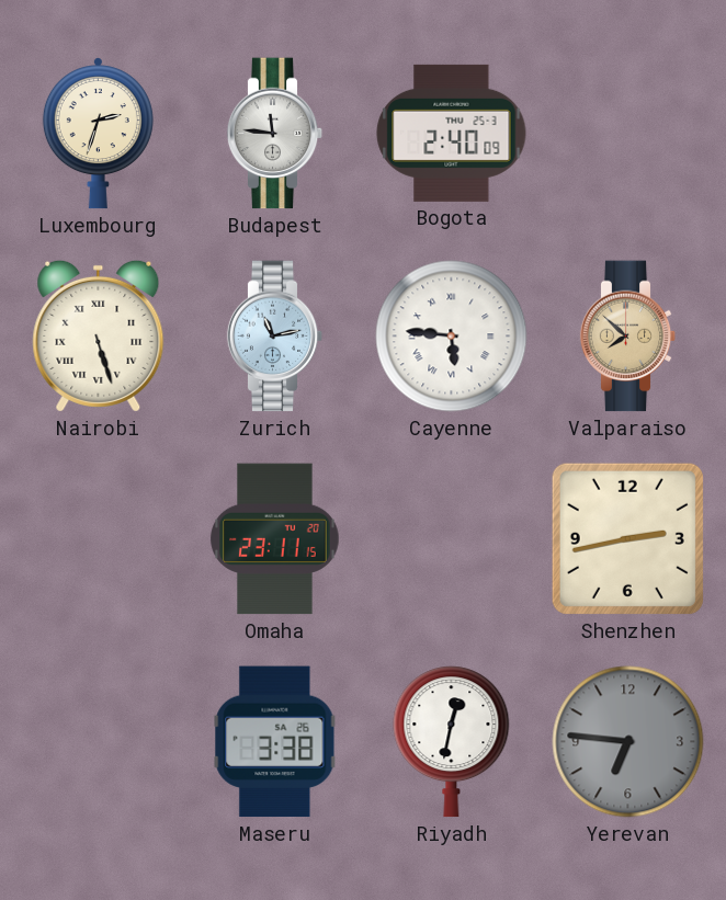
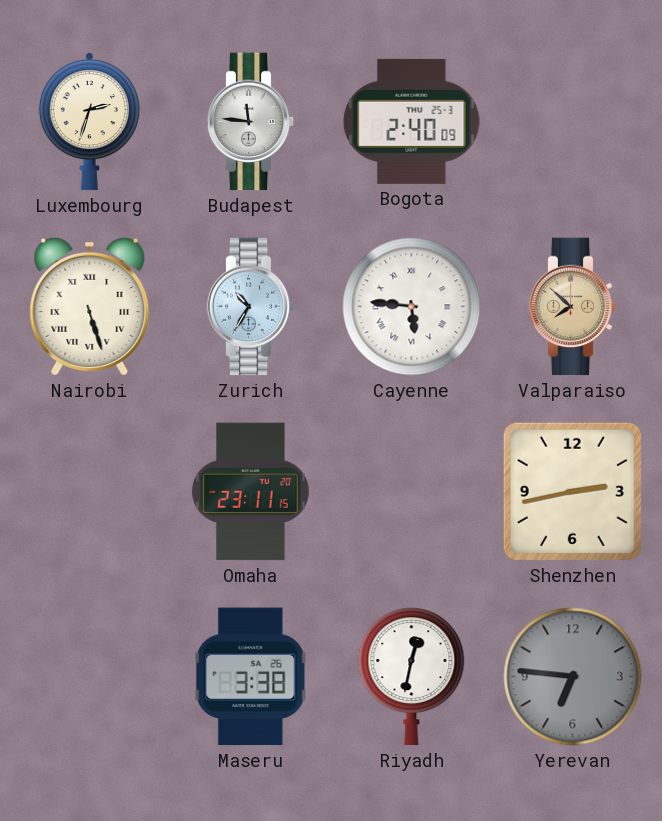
Zurich: 11:13 -> 10:35 (251, 307)
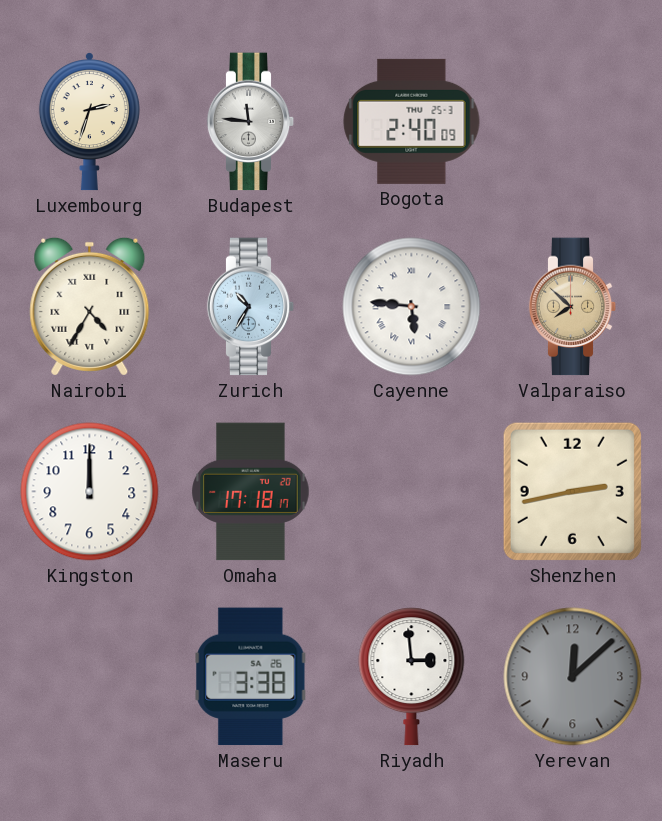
Nairobi: 5:27 -> 4:35 (90, 306)
Kingston: none -> 12:00 (90, 492)
Omaha: 23:11 -> 17:18 (251, 492)
Riyadh: 12:32 -> 2:59 (412, 677)
Yerevan: 6:46 -> 12:08 (573, 677)
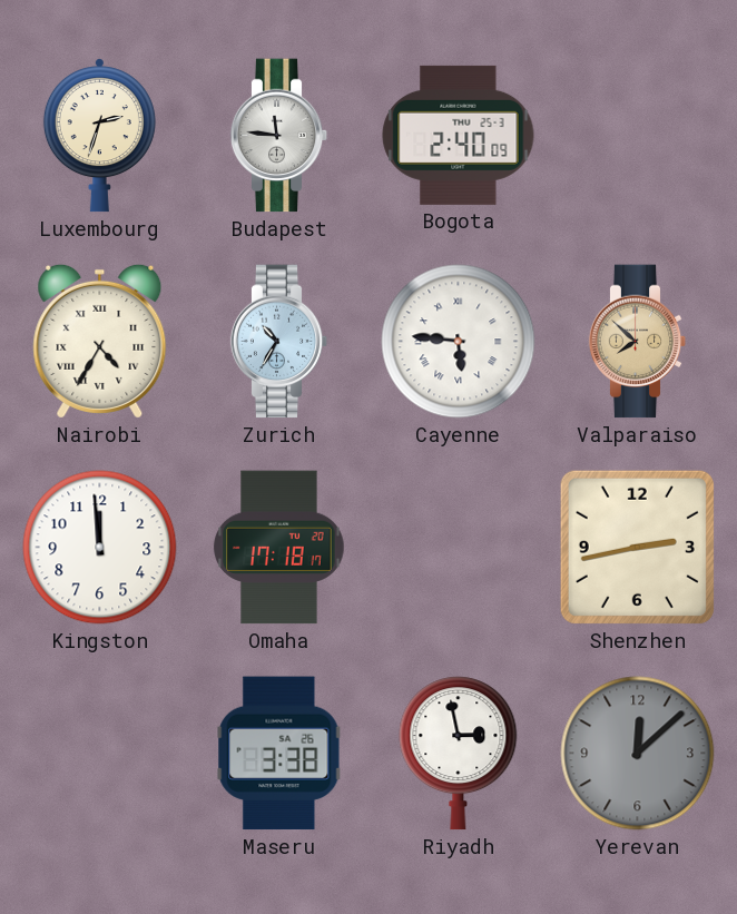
Kingston: 12:00 -> 11:59 (100, 548)
Riyadh: 2:59 -> 2:58 (459, 754)
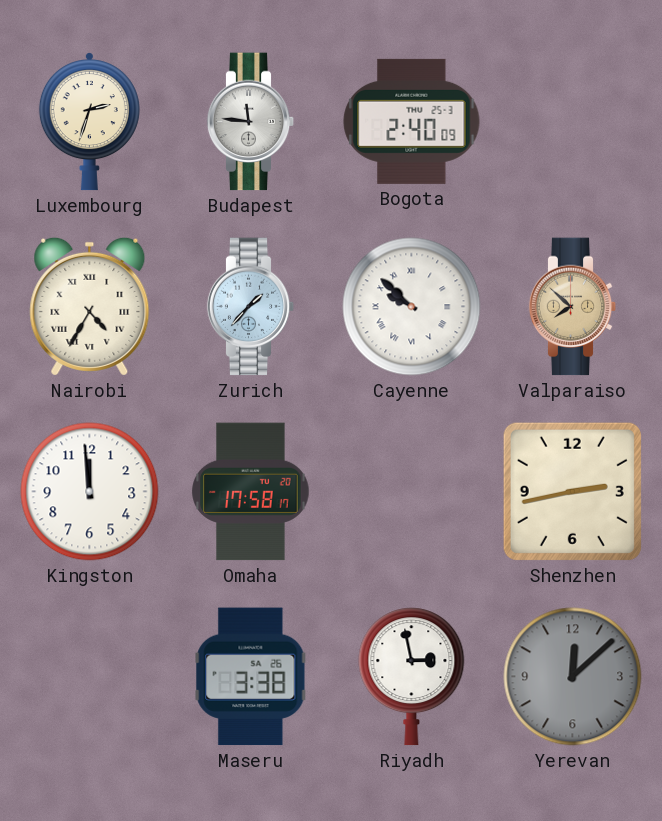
Zurich: 10:35 -> 1:37 (251, 307)
Cayenne: 5:46 -> 9:52 (412, 307)
Omaha: 17:18 -> 17:58 (251, 492)
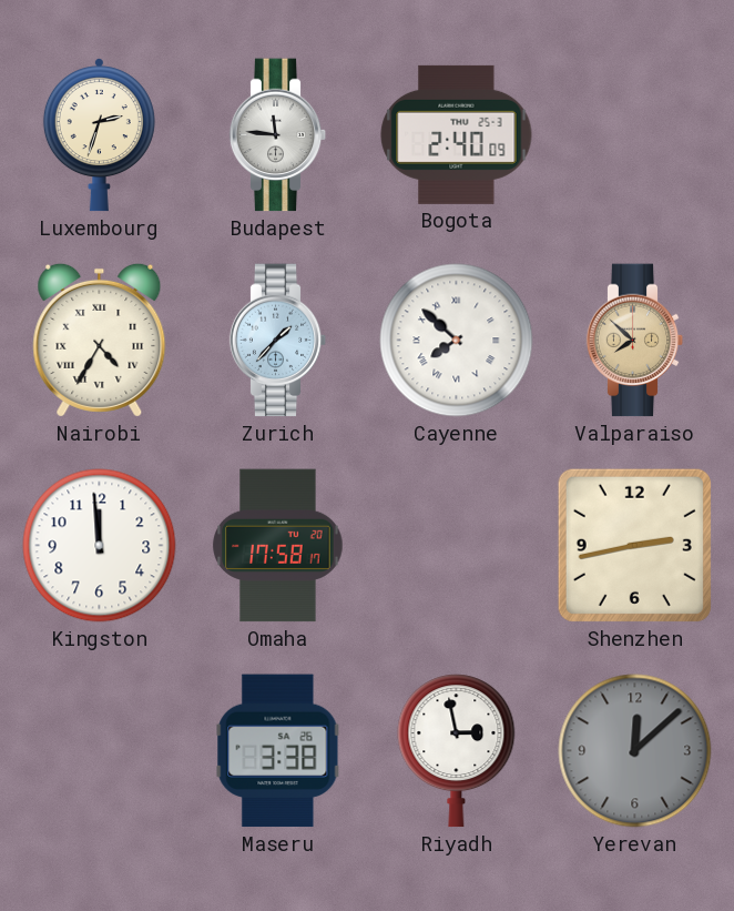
Cayenne: 9:52 -> 7:52 (457, 341)
